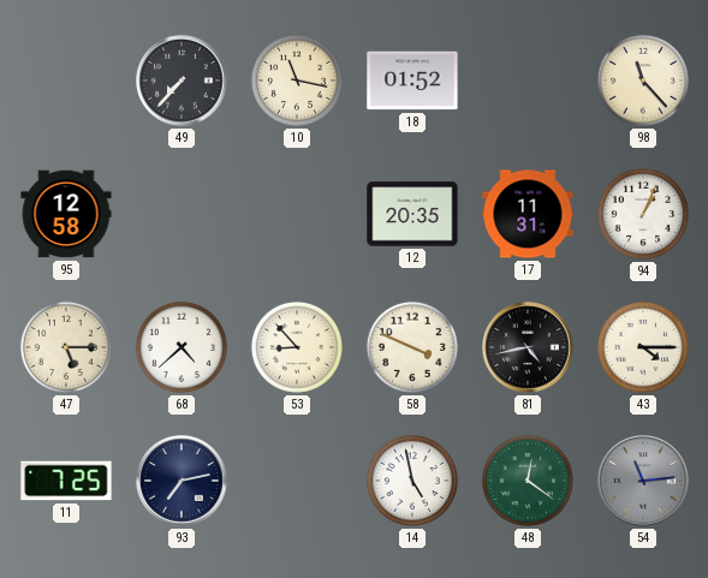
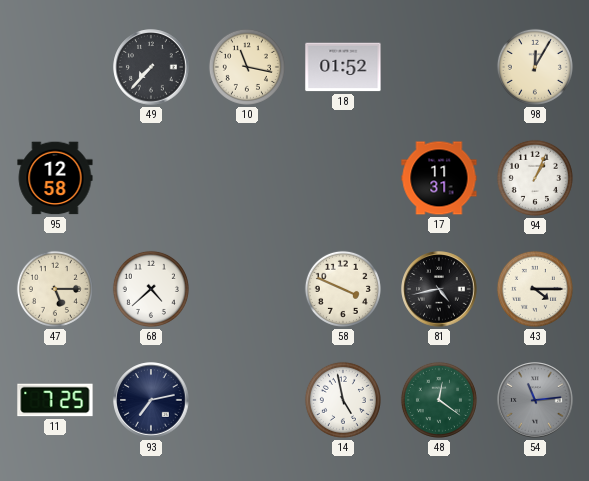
98: 11:23 -> 12:05 (535, 67)
12: 20:35 -> none (412, 214)
53: 8:53 -> none (297, 347)
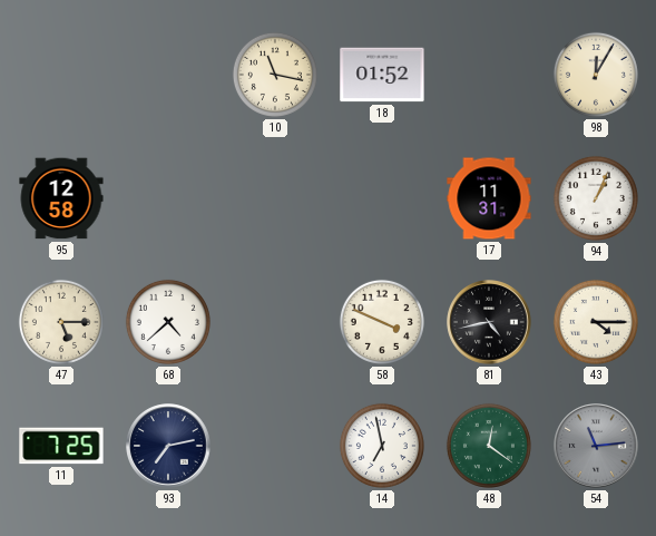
49: 7:37 -> none (151, 67)
14: 4:58 -> 6:58 (382, 446)
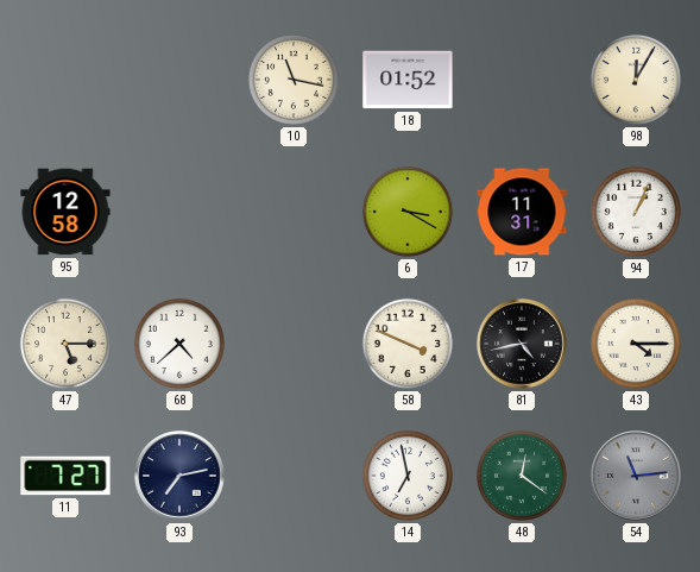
6: none -> 3:20 (408, 212)
11: 7:25 -> 7:27 (65, 476)
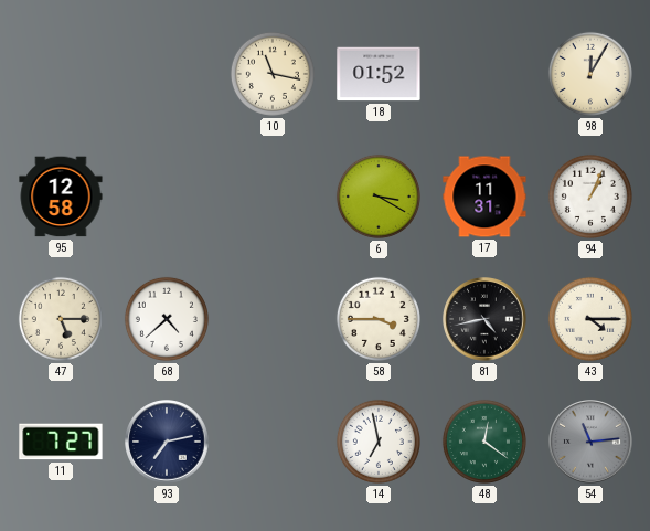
58: 3:49 -> 3:45 (379, 319)
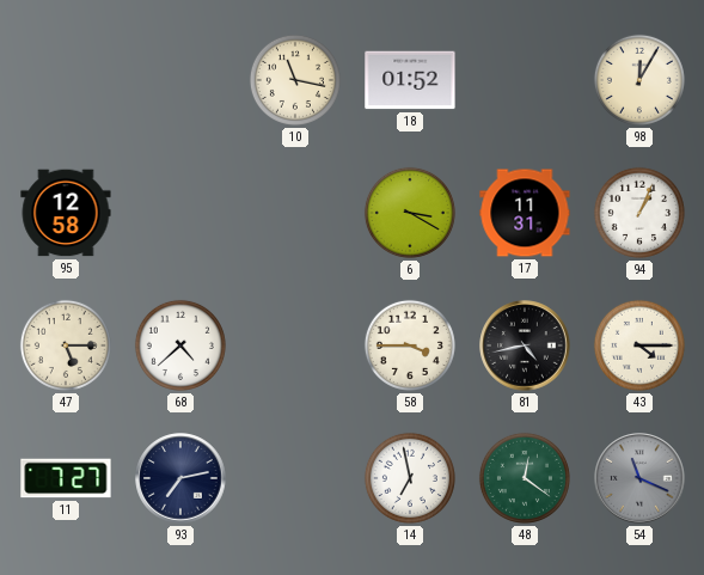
54: 11:14 -> 11:19 (639, 478)
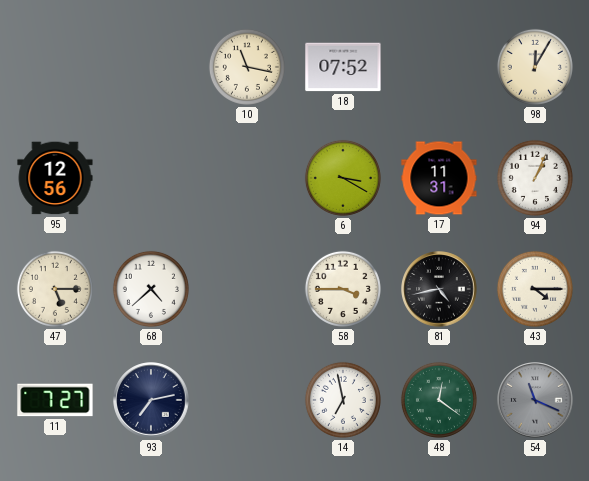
18: 01:52 -> 07:52 (343, 67)
95: 12:58 -> 12:56 (55, 178)
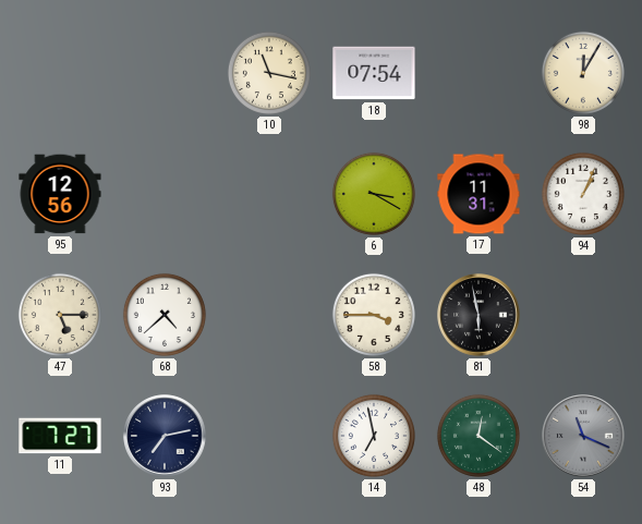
18: 07:52 -> 07:54 (374, 73)
81: 4:43 -> 5:58 (479, 315)
43: 4:15 -> none (535, 289)
